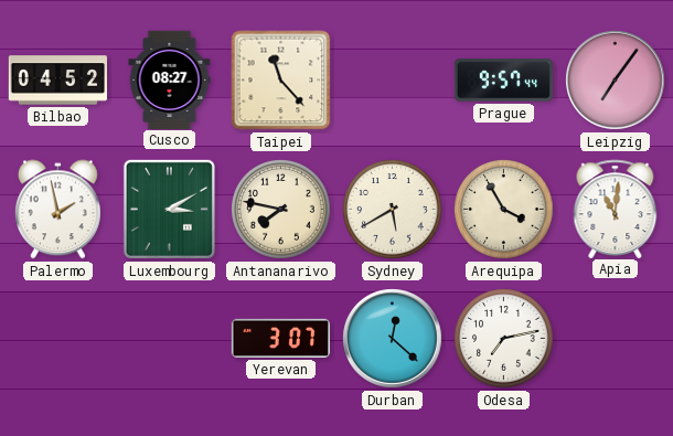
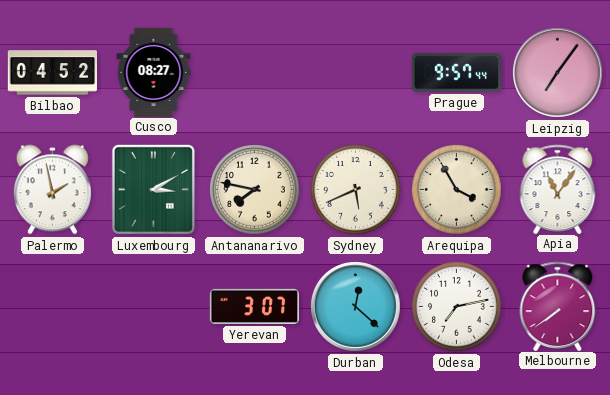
Taipei: 11:23 -> none (281, 81)
Sydney: 5:40 -> 5:41 (356, 190)
Apia: 11:01 -> 11:06 (558, 189)
Melbourne: none -> 7:39 (558, 306)
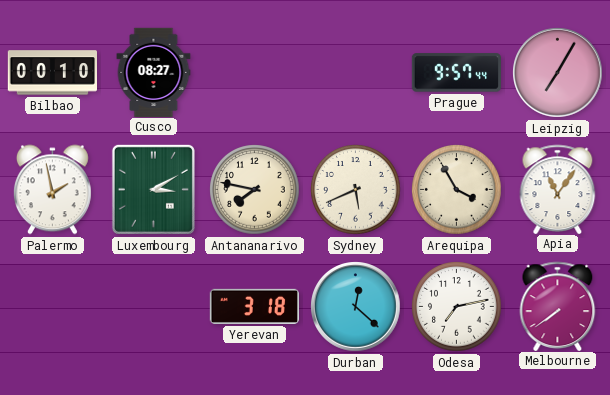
Bilbao: 04:52 -> 00:10 (52, 73)
Leipzig: 7:06 -> 7:05 (558, 73)
Yerevan: 3:07 -> 3:18 (254, 306)
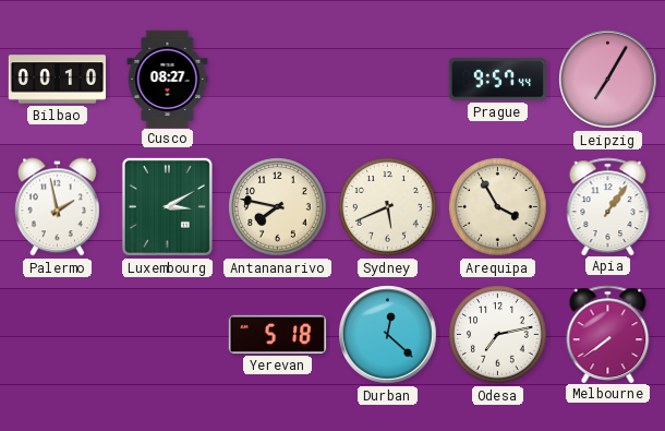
Apia: 11:06 -> 1:06 (608, 206)
Yerevan: 3:18 -> 5:18 (277, 334)
